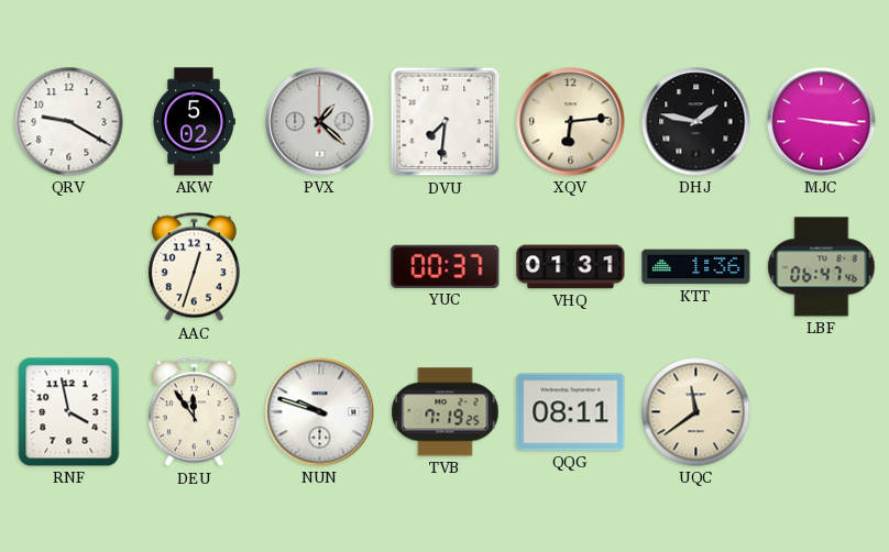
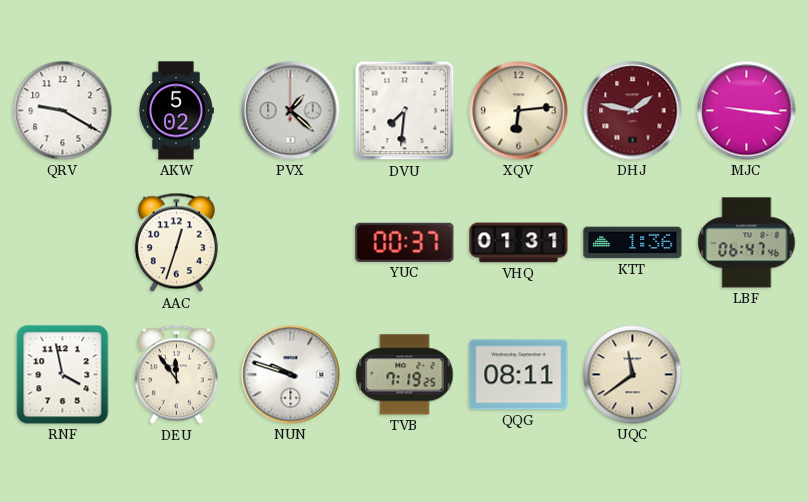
DHJ dial: black -> burgundy (633, 111)
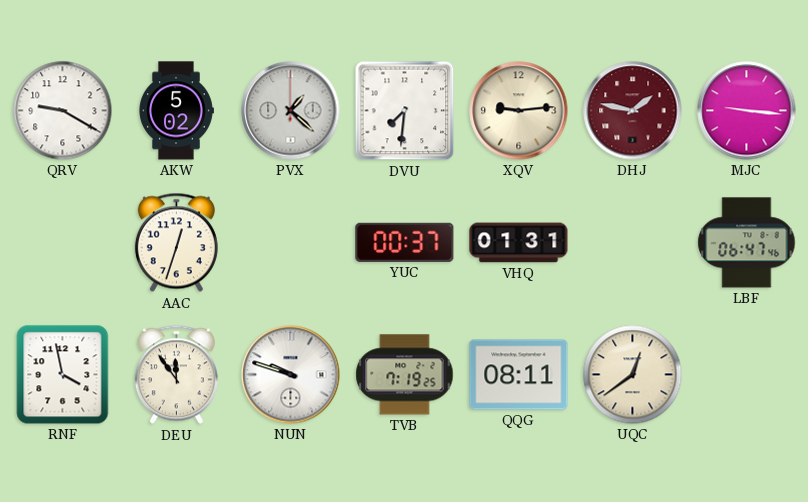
XQV: 6:14 -> 9:14 (519, 111)
KTT: 1:36 -> none (633, 243)
UQC: 11:39 -> 12:39 (633, 375)
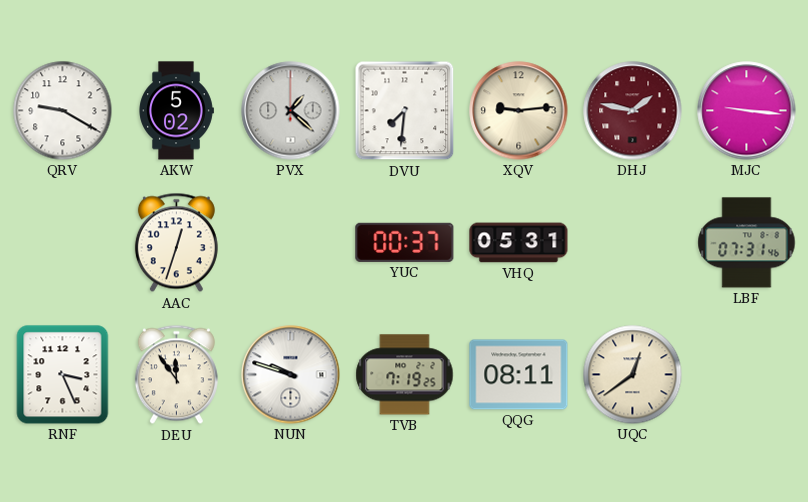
VHQ: 01:31 -> 05:31 (519, 243)
LBF: 06:47 -> 07:31 (747, 243)
RNF: 3:58 -> 3:26 (63, 375)
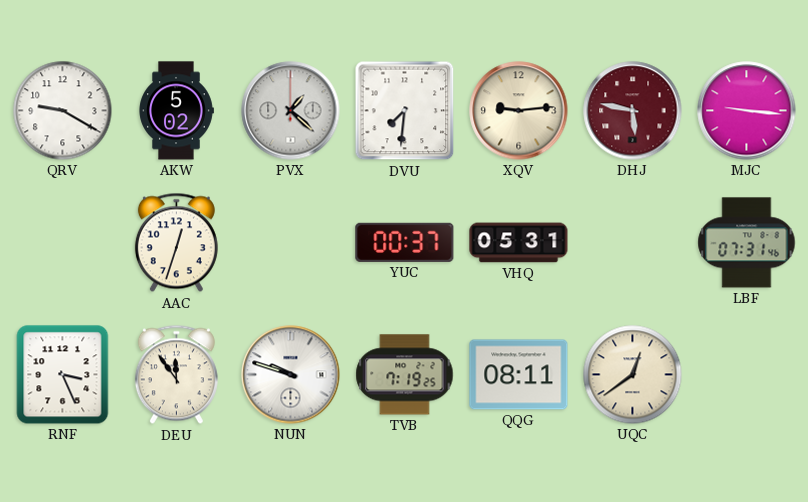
DHJ: 1:47 -> 5:47 (633, 111)
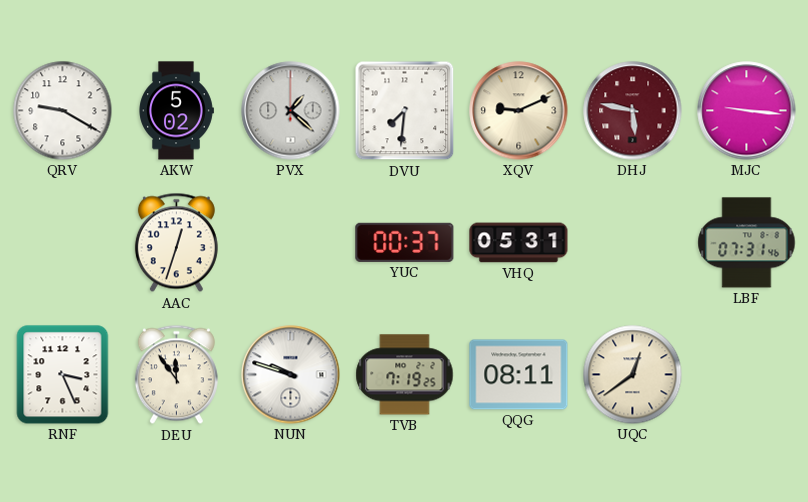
XQV: 9:14 -> 9:11 (519, 111)
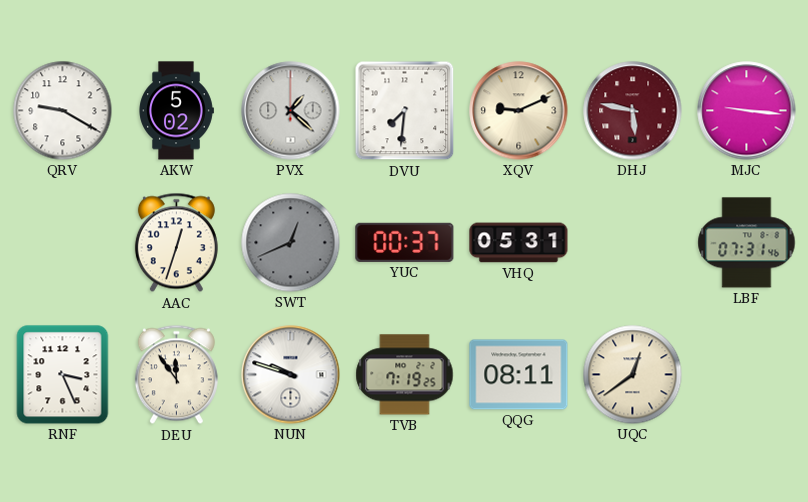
SWT: none -> 12:41 (291, 243)
